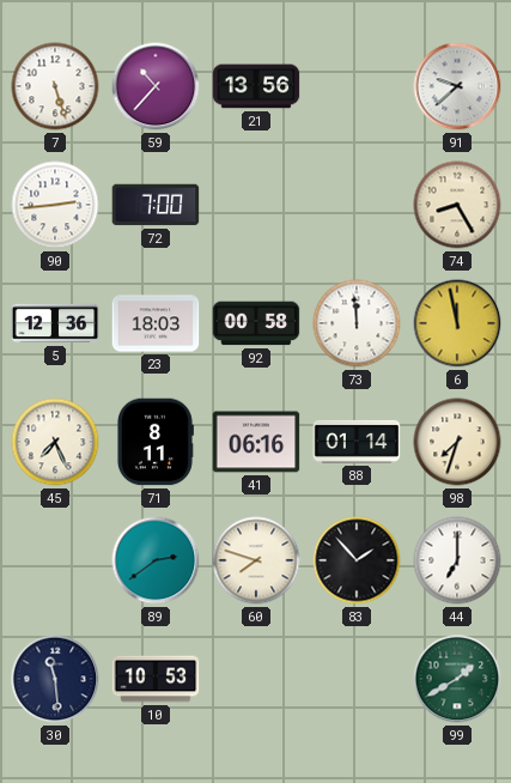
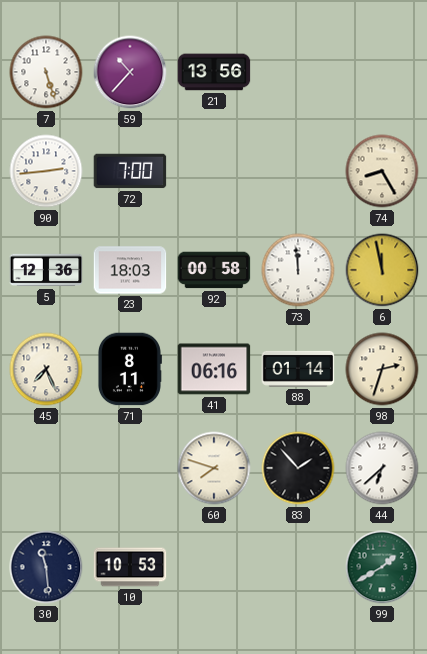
91: 9:38 -> none (457, 86)
98: 7:33 -> 2:33 (382, 369)
89: 2:39 -> none (156, 560)
44: 7:00 -> 6:38 (382, 468)
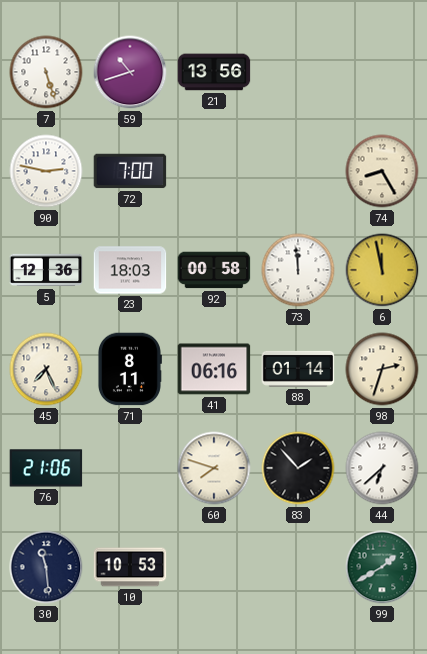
59: 10:37 -> 10:42 (130, 72)
90: 2:44 -> 2:47 (46, 171)
76: none -> 21:06 (46, 468)
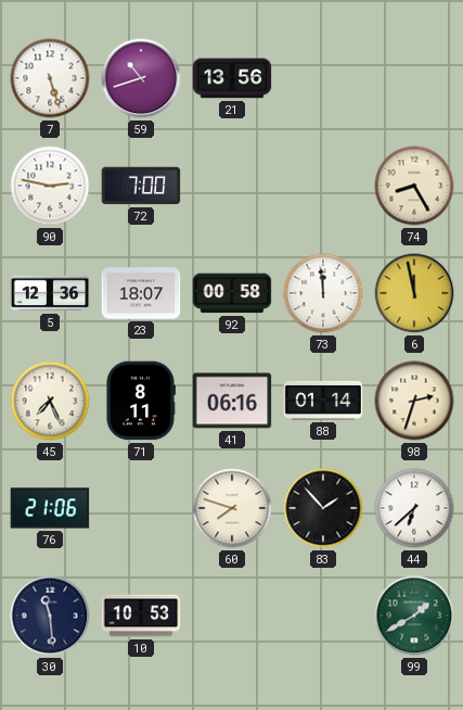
23: 18:03 -> 18:07 (141, 293)
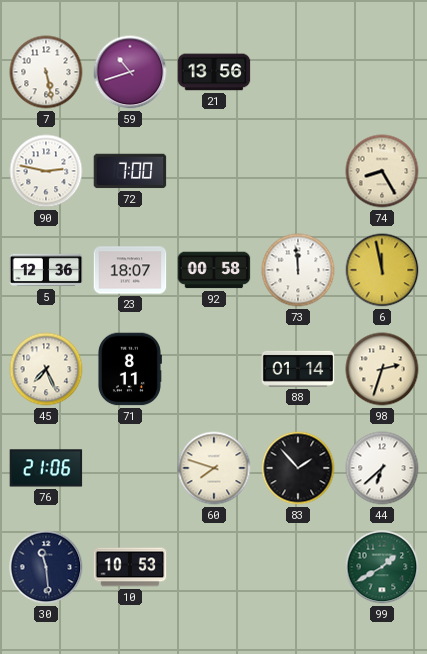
7: 5:27 -> 5:28 (46, 72)
41: 06:16 -> none (232, 401)
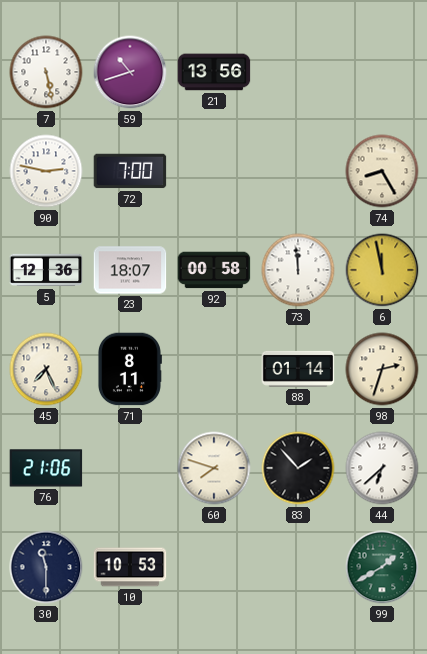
30: 11:29 -> 11:30 (46, 567)
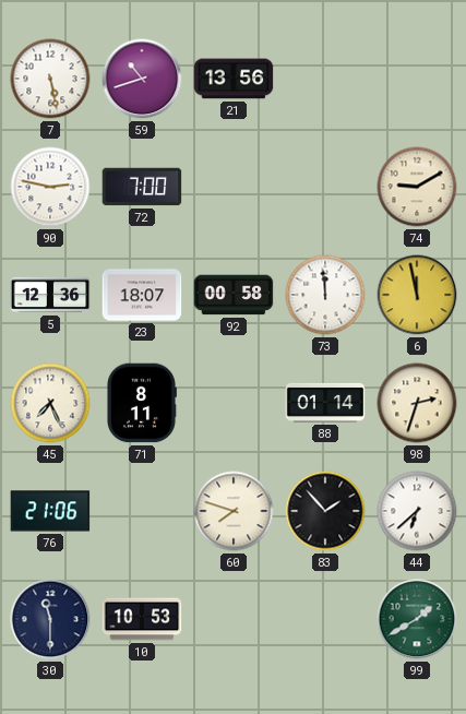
74: 8:25 -> 9:10 (417, 187)
